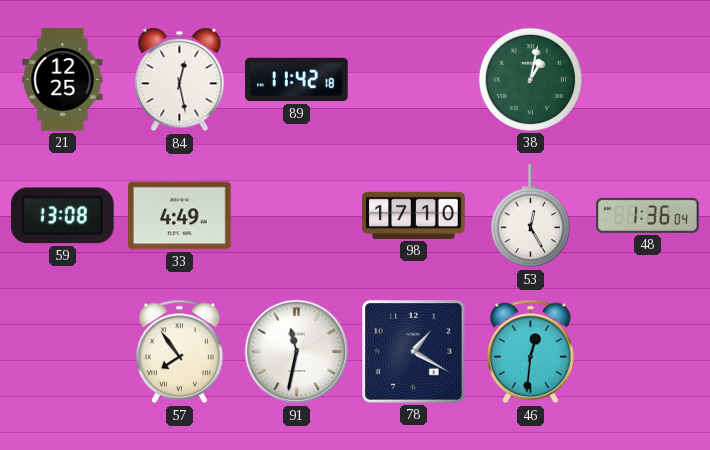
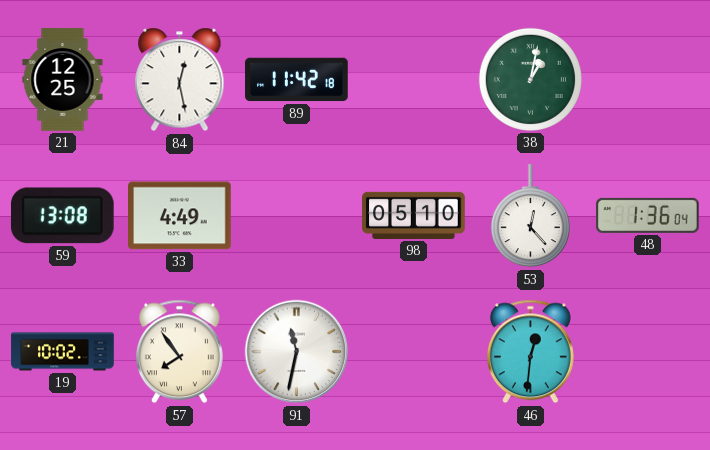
98: 17:10 -> 05:10 (414, 215)
53: 12:25 -> 12:23 (530, 216)
19: none -> 10:02 (63, 352)
78: 1:20 -> none (414, 352)
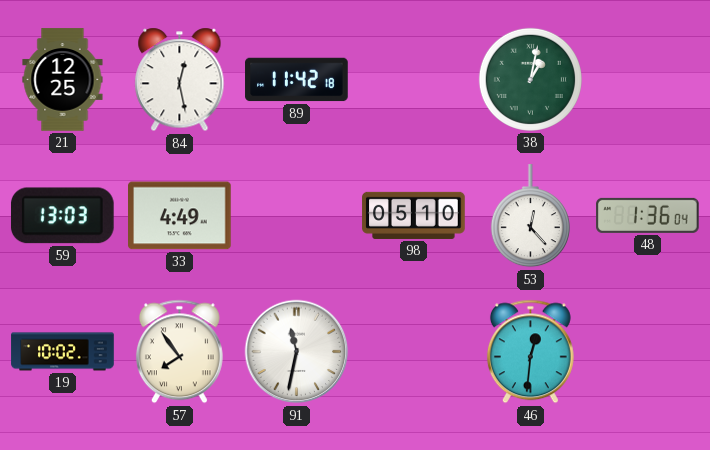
59: 13:08 -> 13:03 (62, 216)
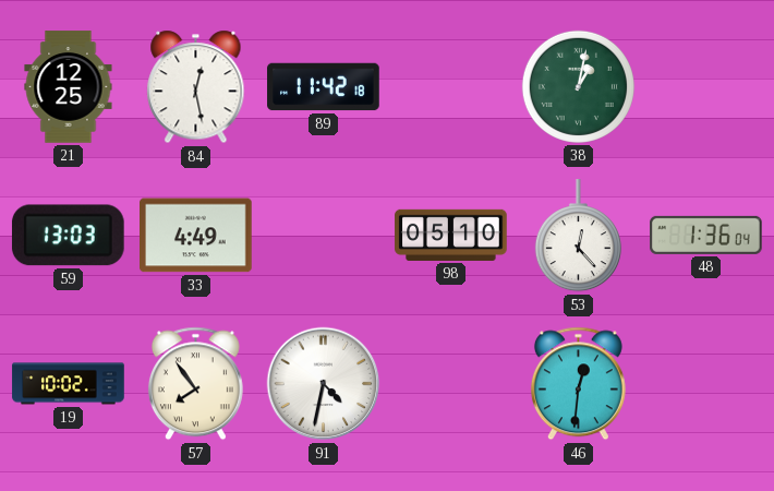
91: 11:32 -> 4:32 (324, 384)
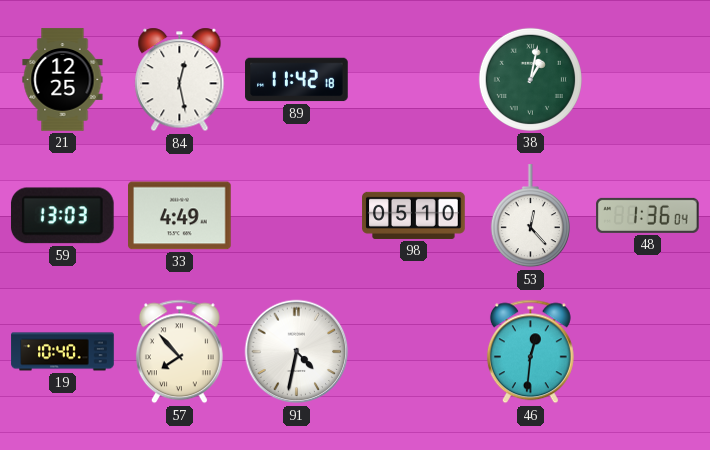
19: 10:02 -> 10:40 (63, 352)
57: 7:54 -> 7:53 (179, 352)
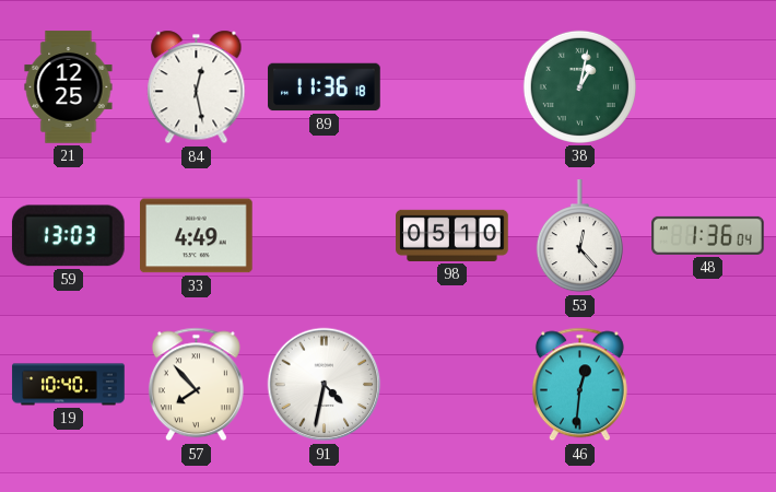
89: 11:42 -> 11:36 (325, 87)
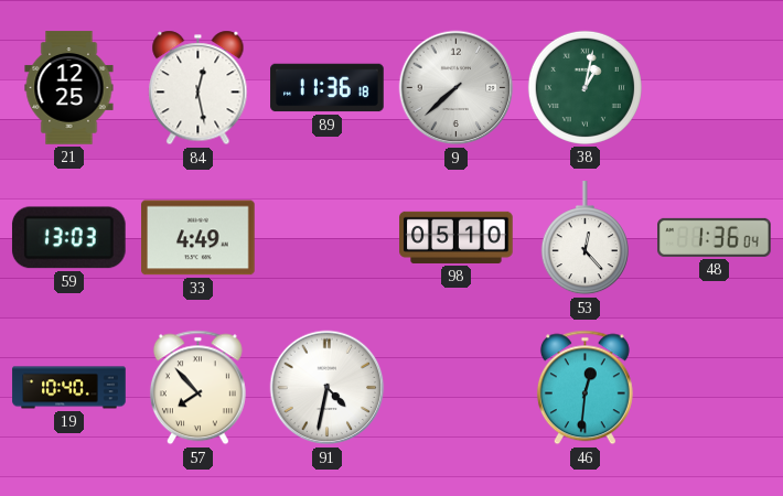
9: none -> 7:38 (457, 88)
